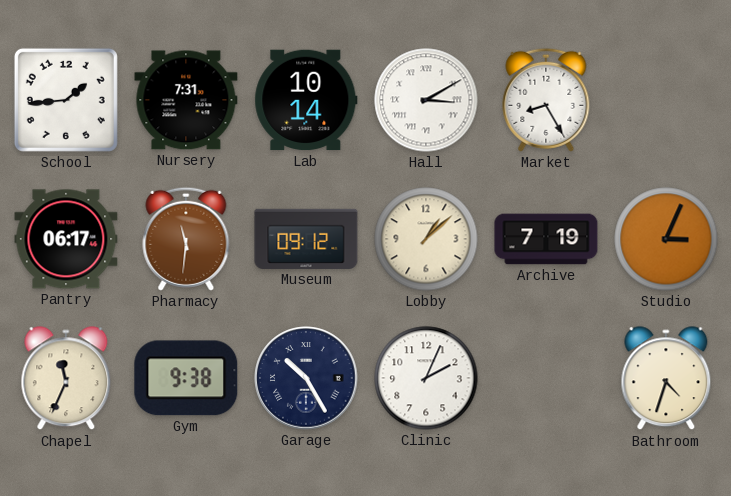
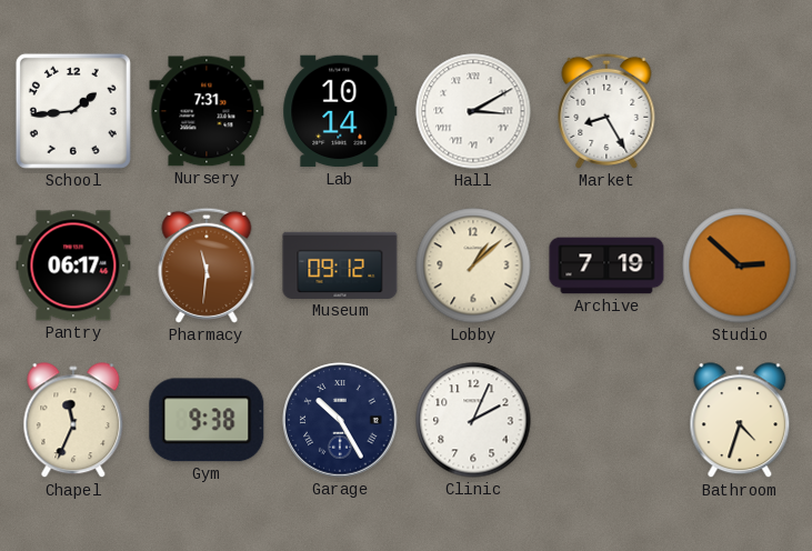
Studio: 3:04 -> 2:52 (740, 266)
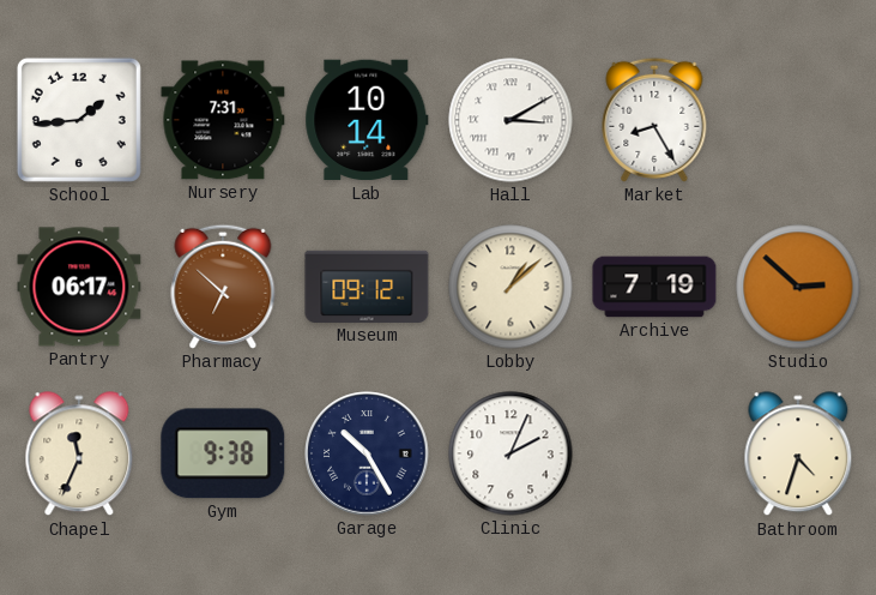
Pharmacy: 11:31 -> 6:52 (223, 287)
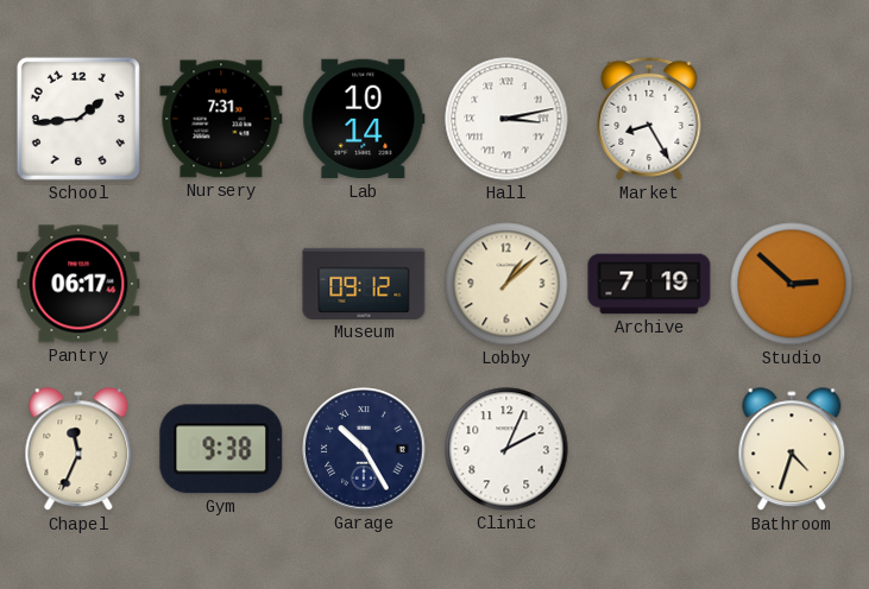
Hall: 3:10 -> 3:13 (506, 119)
Pharmacy: 6:52 -> none (223, 287)
